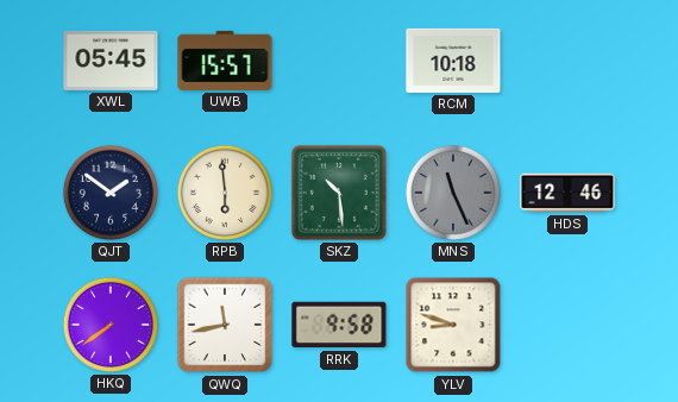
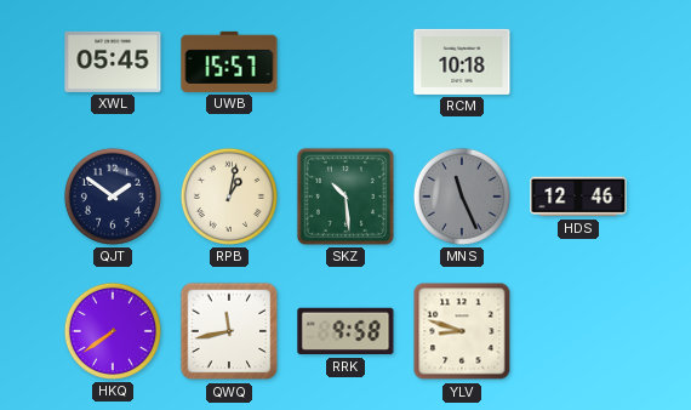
RPB: 5:59 -> 1:02 (229, 197)
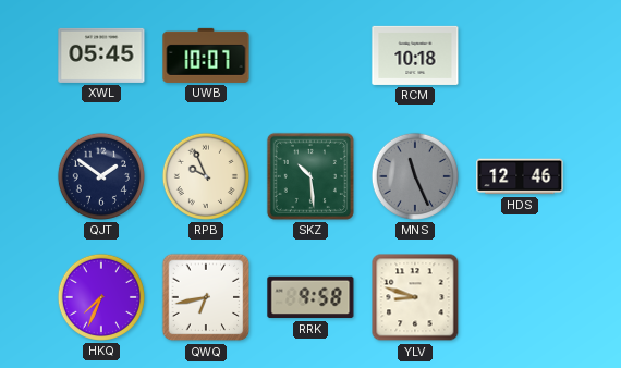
UWB: 15:57 -> 10:07 (206, 56)
RPB: 1:02 -> 9:56 (206, 176)
HKQ: 7:39 -> 7:34 (101, 297)
QWQ: 11:43 -> 6:43 (206, 297)
